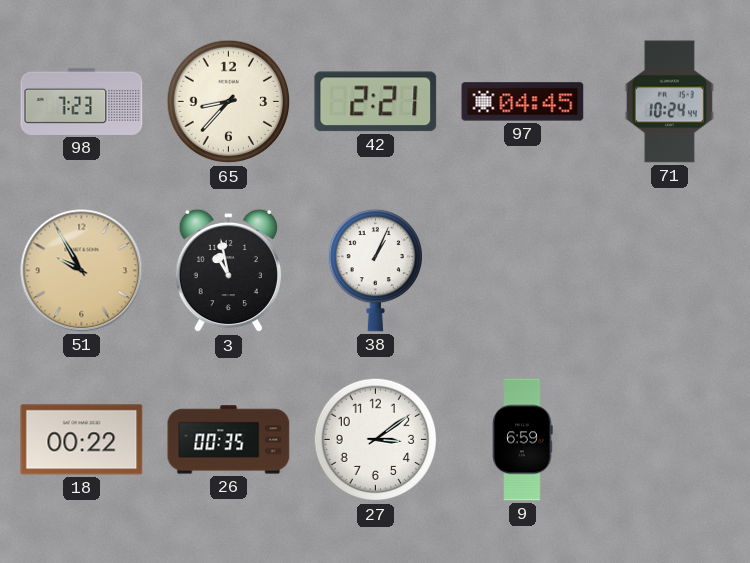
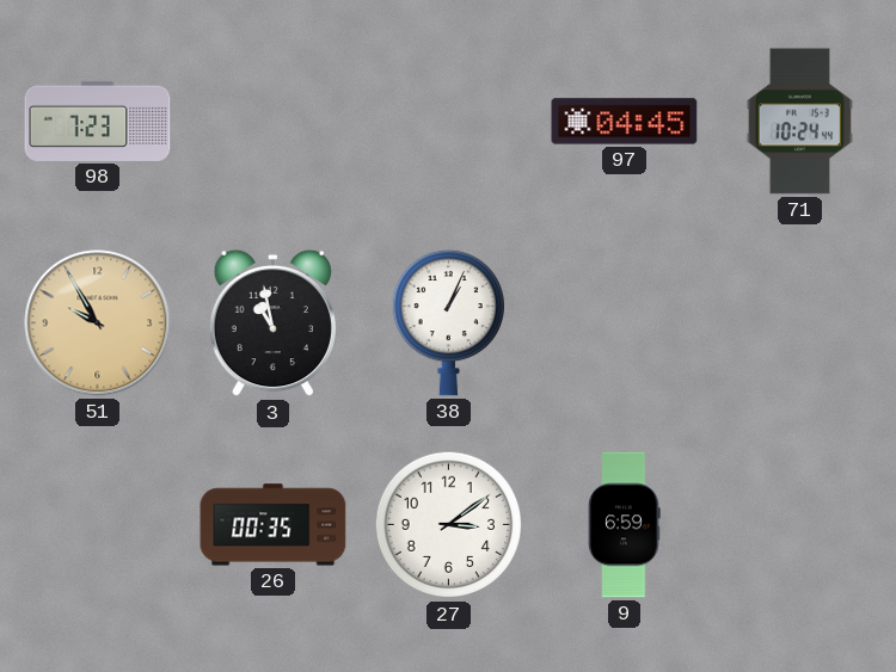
65: 8:37 -> none (229, 102)
42: 2:21 -> none (376, 102)
18: 00:22 -> none (82, 440)
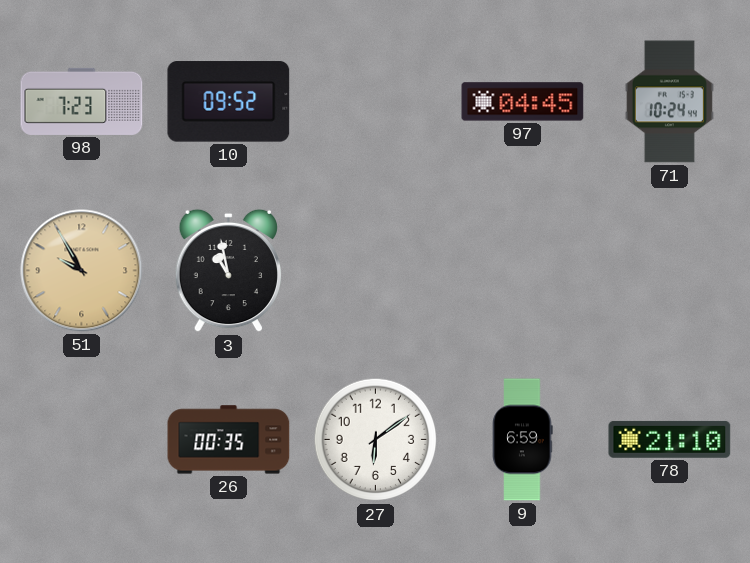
10: none -> 09:52 (229, 102)
38: 1:04 -> none (448, 322)
27: 3:09 -> 6:09 (376, 440)
78: none -> 21:10 (670, 439)
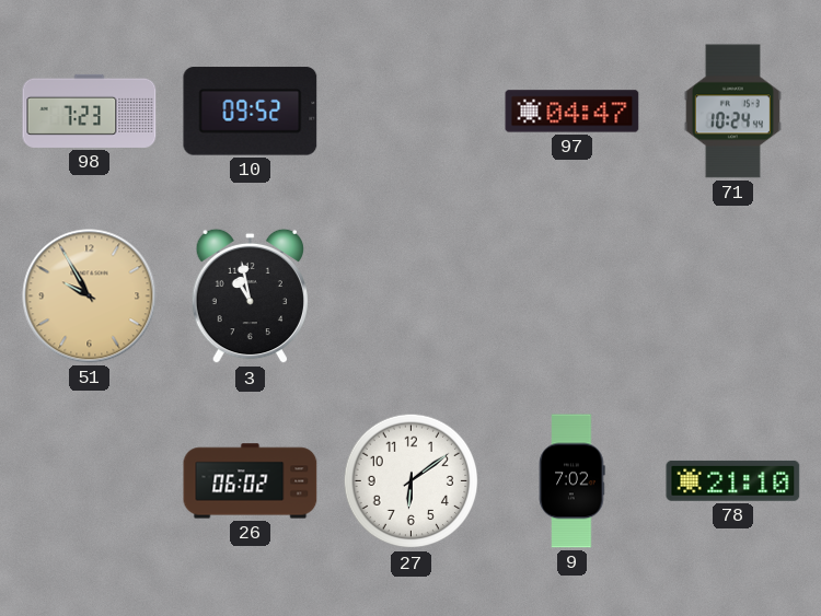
97: 04:45 -> 04:47 (573, 112)
26: 00:35 -> 06:02 (251, 481)
9: 6:59 -> 7:02 (573, 481)
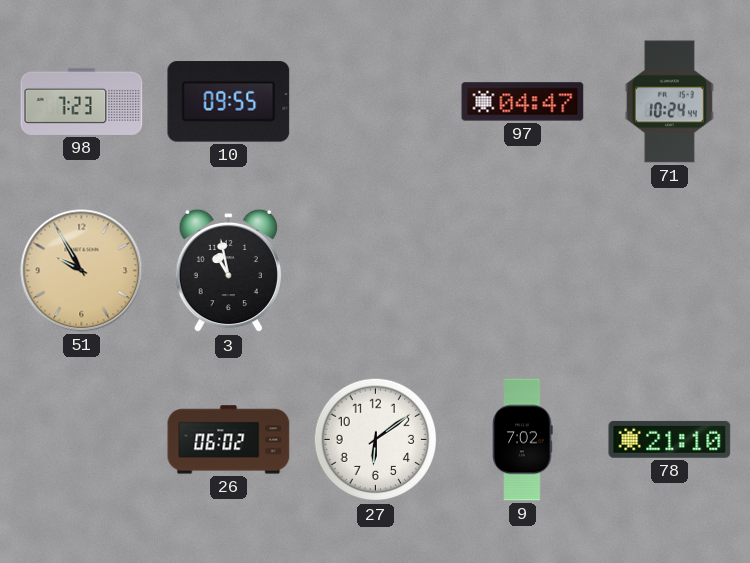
10: 09:52 -> 09:55 (229, 102)
